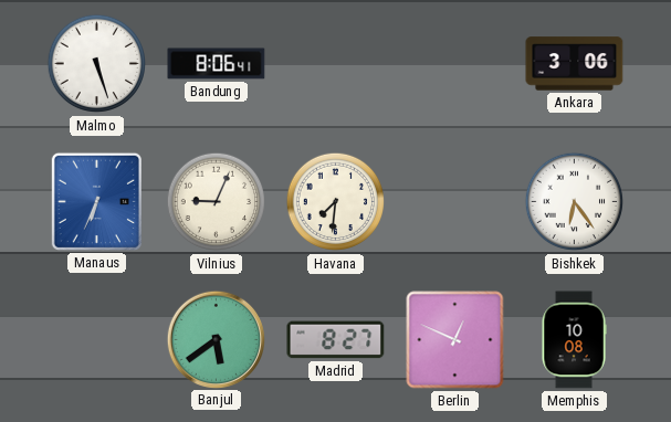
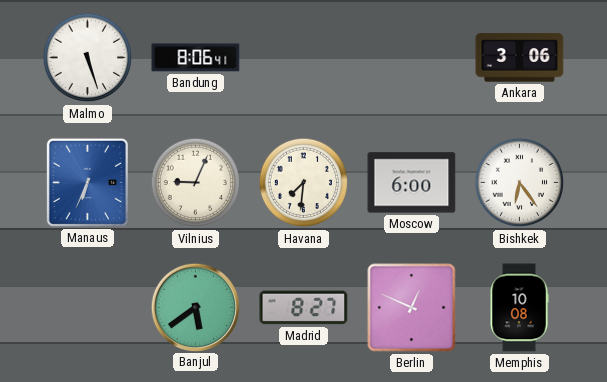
Moscow: none -> 6:00 (412, 183)
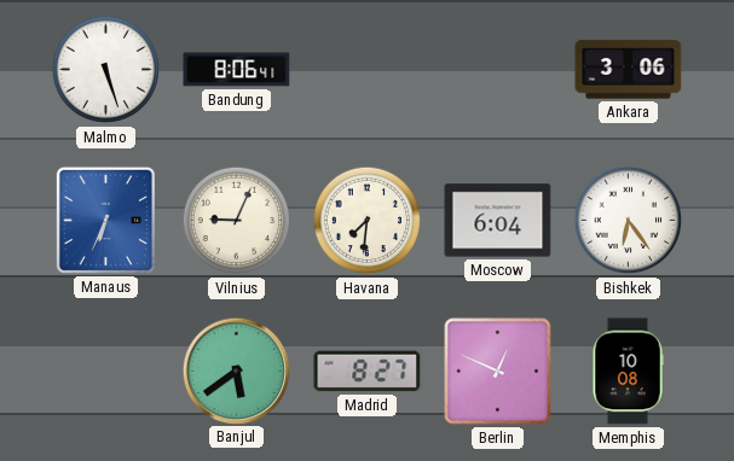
Moscow: 6:00 -> 6:04 (498, 221)
